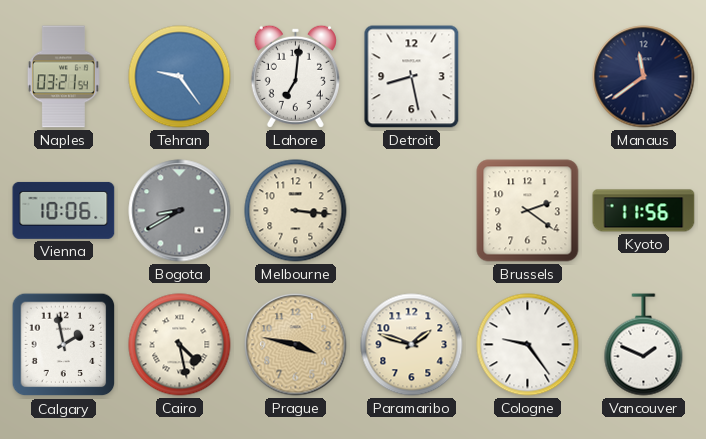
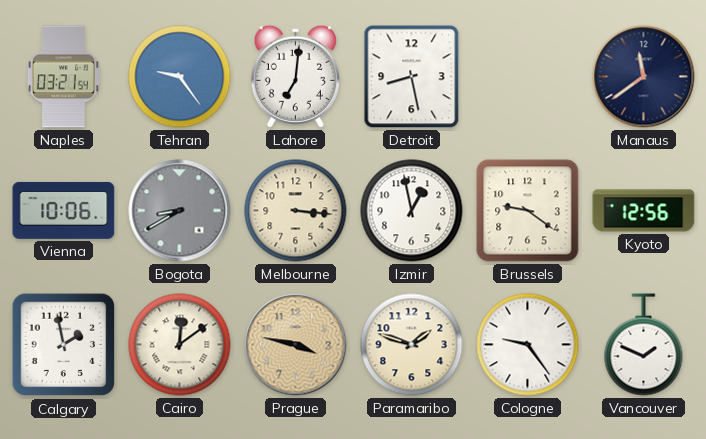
Izmir: none -> 12:58 (412, 211)
Brussels: 2:21 -> 9:21 (528, 211)
Kyoto: 11:56 -> 12:56 (644, 211)
Cairo: 4:28 -> 12:09 (180, 345)
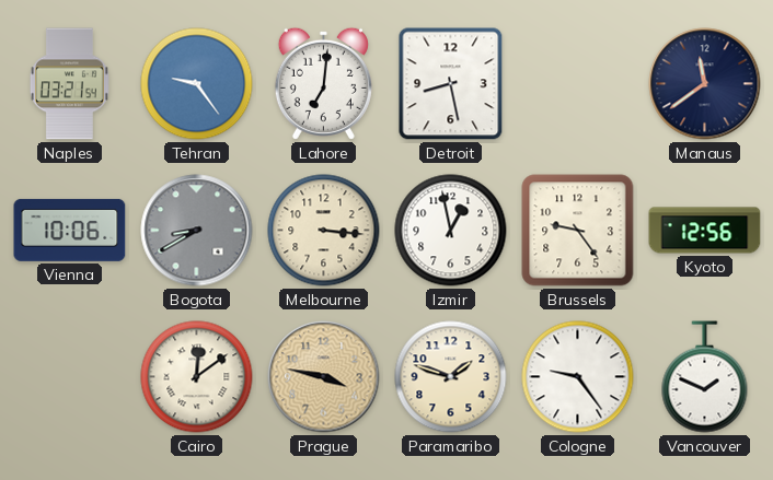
Brussels: 9:21 -> 9:24 (578, 231)
Calgary: 1:58 -> none (64, 345)
